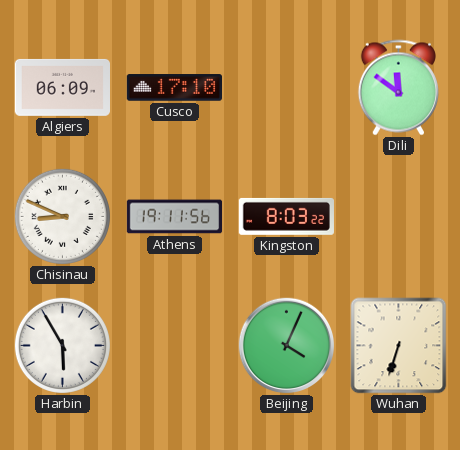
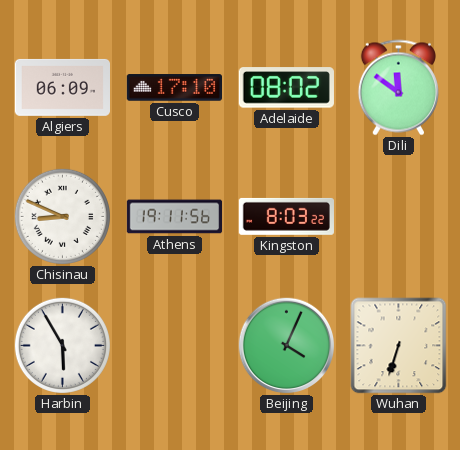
Adelaide: none -> 08:02 (286, 88)
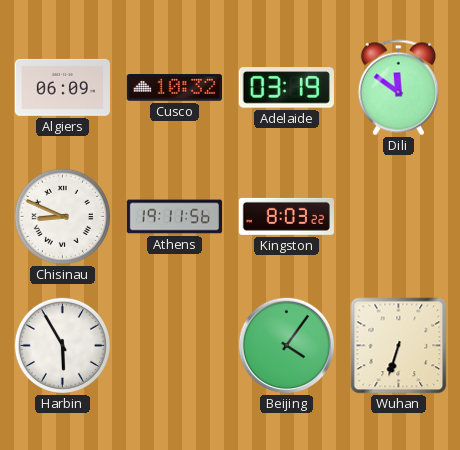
Cusco: 17:10 -> 10:32 (174, 88)
Adelaide: 08:02 -> 03:19 (286, 88)
Beijing: 4:04 -> 4:06 (287, 346)
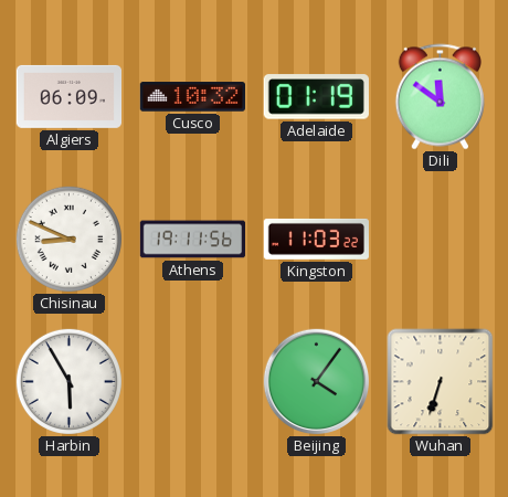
Adelaide: 03:19 -> 01:19 (316, 97)
Kingston: 8:03 -> 11:03 (316, 239)
